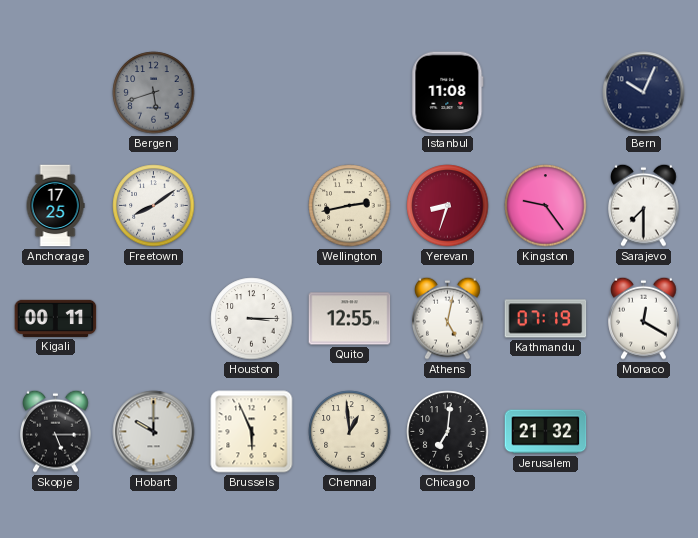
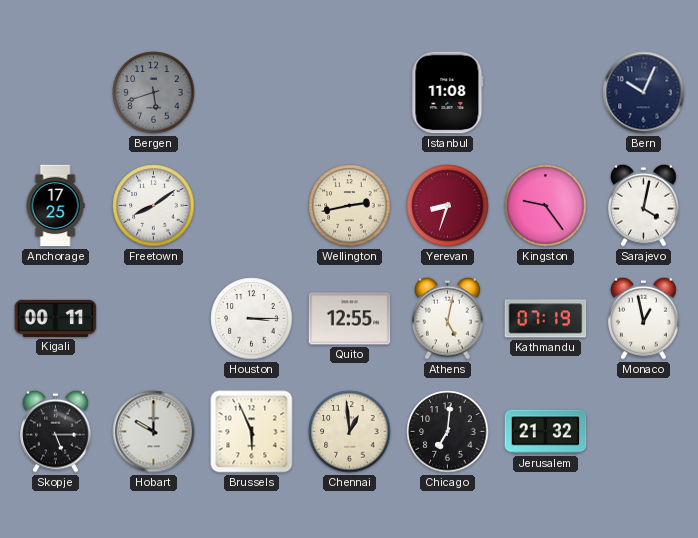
Sarajevo: 7:30 -> 4:02 (644, 205)
Monaco: 12:20 -> 12:58 (644, 318)
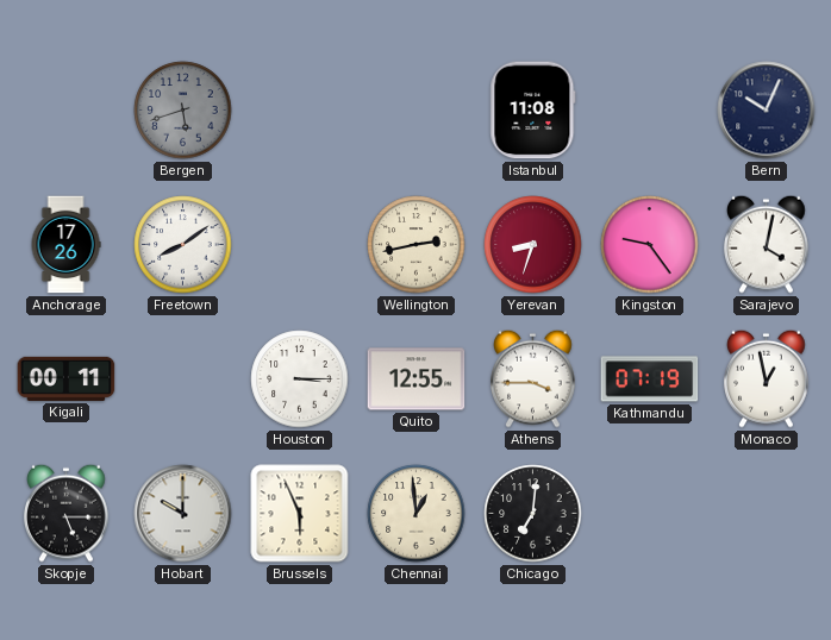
Anchorage: 17:25 -> 17:26 (65, 245)
Athens: 5:02 -> 3:45 (533, 378)
Jerusalem: 21:32 -> none (546, 432)
